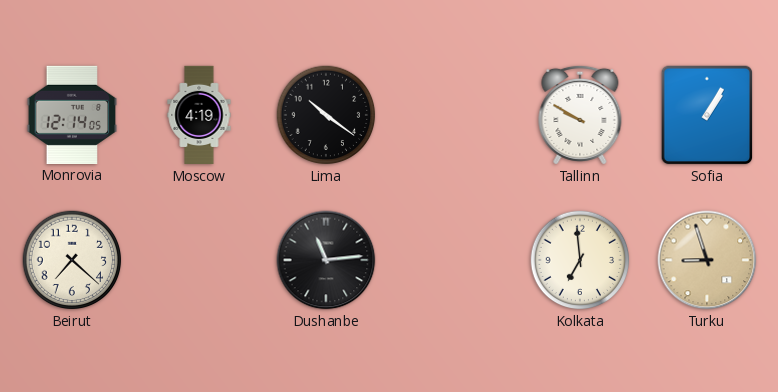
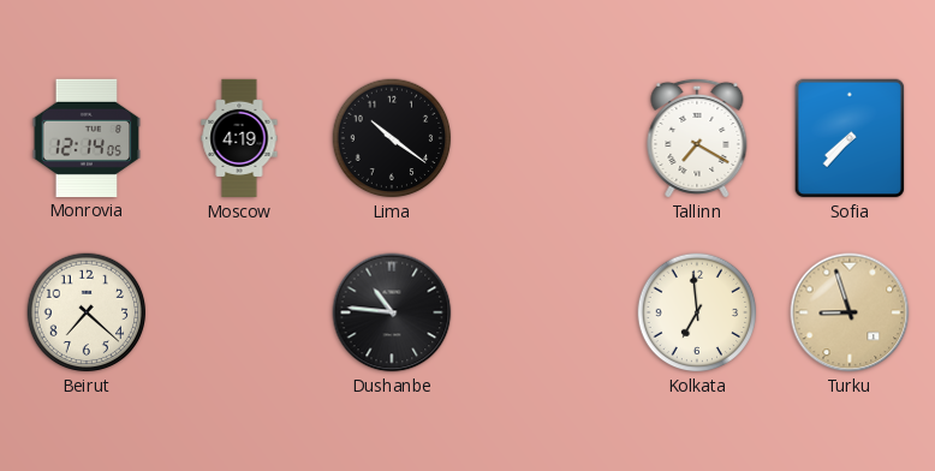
Tallinn: 9:50 -> 7:20 (697, 138)
Sofia: 1:05 -> 7:37 (850, 138)
Dushanbe: 11:14 -> 10:46 (392, 312)
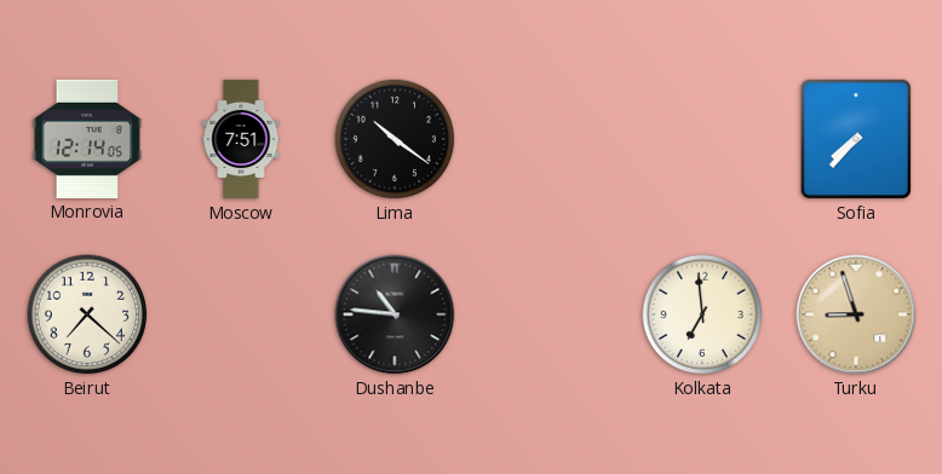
Moscow: 4:19 -> 7:51 (241, 139)
Tallinn: 7:20 -> none (697, 138)
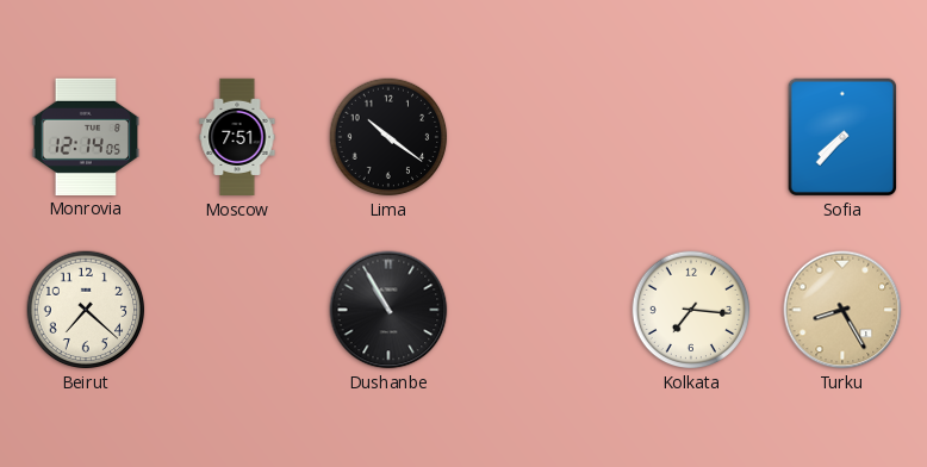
Dushanbe: 10:46 -> 10:55 (388, 310)
Kolkata: 6:59 -> 7:16 (691, 310)
Turku: 8:57 -> 8:25 (842, 310)
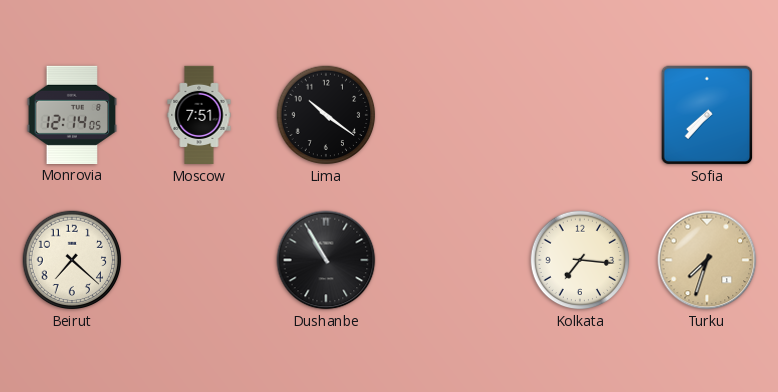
Turku: 8:25 -> 7:33 (707, 260)
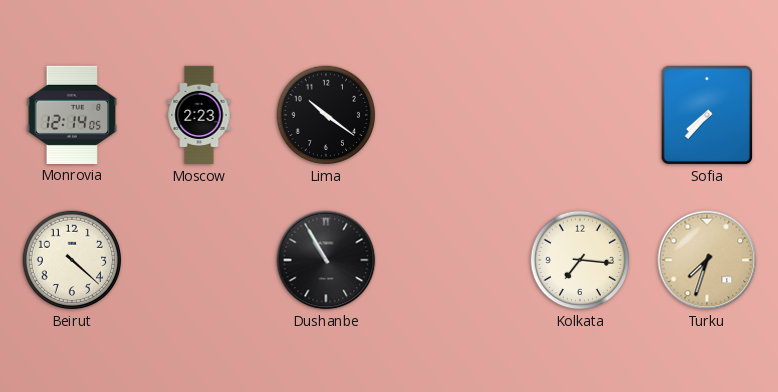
Moscow: 7:51 -> 2:23 (199, 115)
Beirut: 7:22 -> 4:22 (72, 260)
